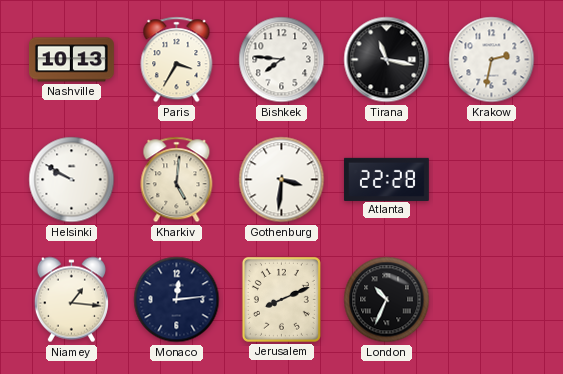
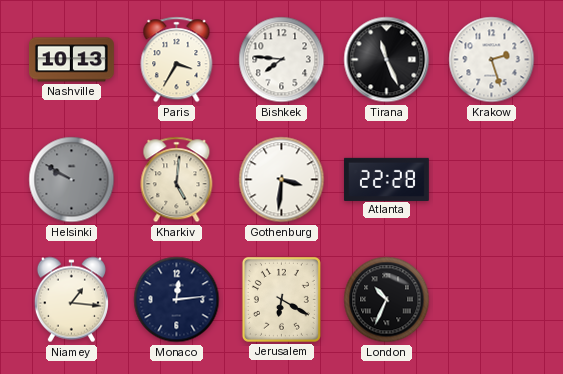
Tirana: 11:17 -> 11:26 (387, 60)
Krakow: 2:32 -> 2:27 (492, 60)
Helsinki dial: white -> grey (72, 180)
Jerusalem: 8:11 -> 6:20 (281, 299)
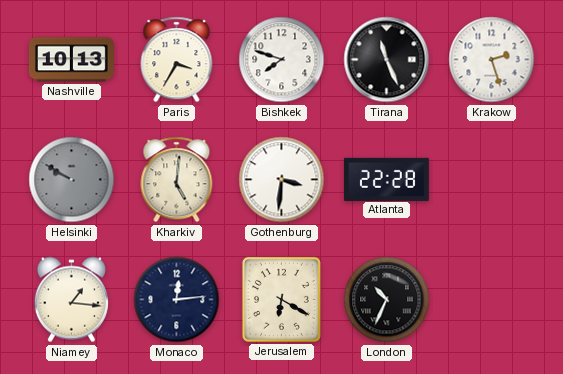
Bishkek: 7:46 -> 7:48 (282, 60)
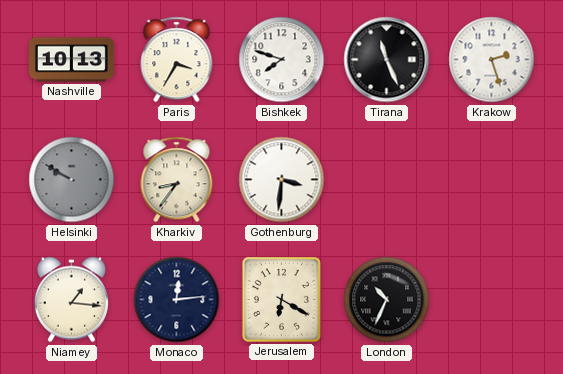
Kharkiv: 5:01 -> 8:36 (177, 180)
Atlanta: 22:28 -> none (386, 179)
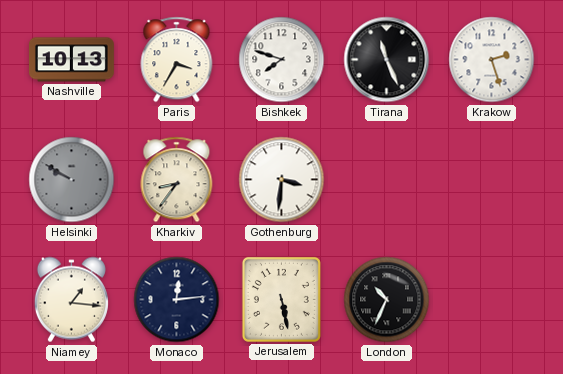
Jerusalem: 6:20 -> 5:28 (281, 299)
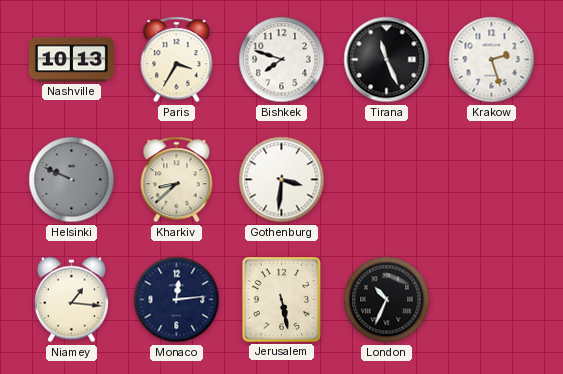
Helsinki: 9:50 -> 9:49 (72, 180)
Kharkiv: 8:36 -> 8:38 (177, 180)
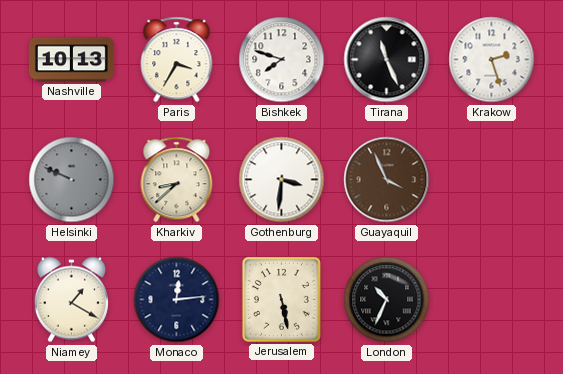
Guayaquil: none -> 3:56 (387, 180)
Niamey: 1:16 -> 1:20 (71, 300)
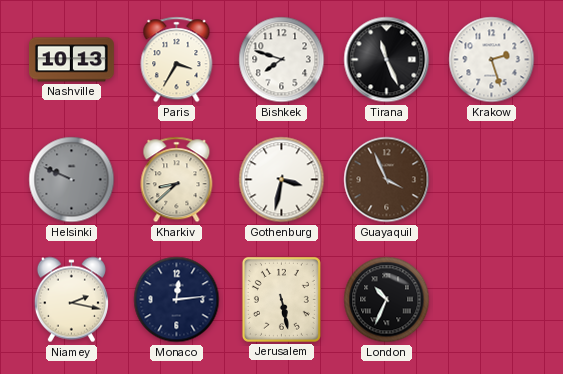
Gothenburg: 3:31 -> 3:32 (282, 180)
Niamey: 1:20 -> 2:17 (71, 300)
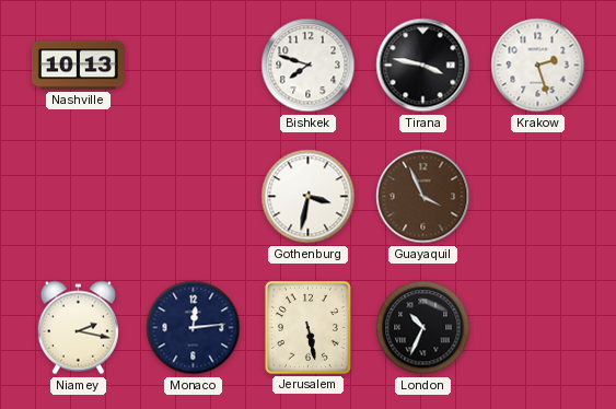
Paris: 3:35 -> none (177, 60)
Tirana: 11:26 -> 3:47 (423, 66)
Helsinki: 9:49 -> none (72, 180)
Kharkiv: 8:38 -> none (177, 180)
